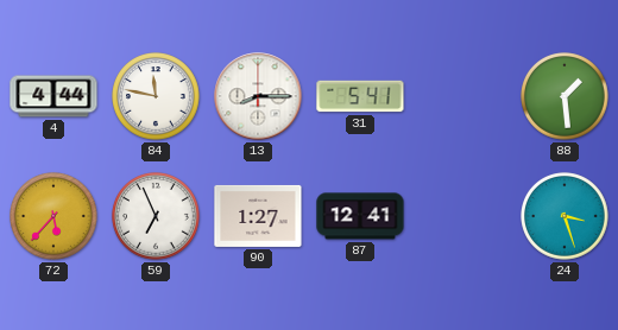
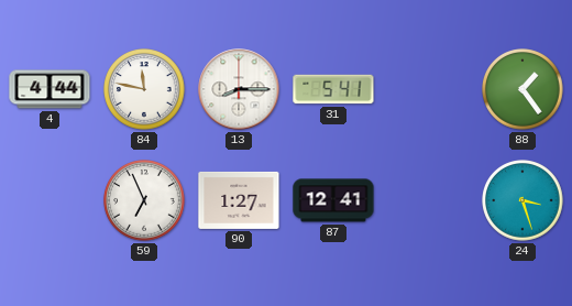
88: 1:29 -> 1:24 (522, 89)
72: 5:37 -> none (53, 216)
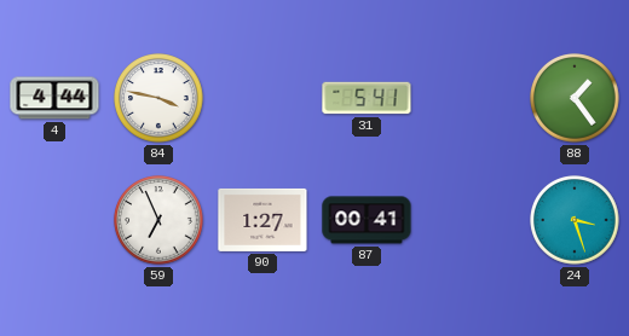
84: 11:47 -> 3:47 (158, 98)
13: 8:15 -> none (239, 89)
87: 12:41 -> 00:41 (367, 220)
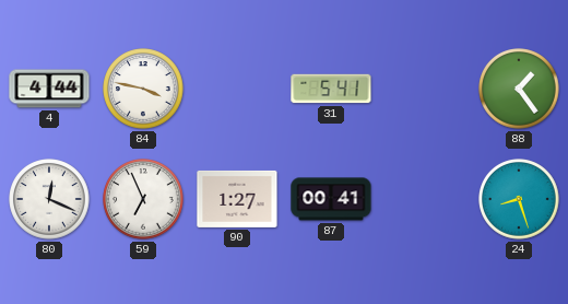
80: none -> 12:19 (49, 199)
24: 3:27 -> 8:27 (519, 199)
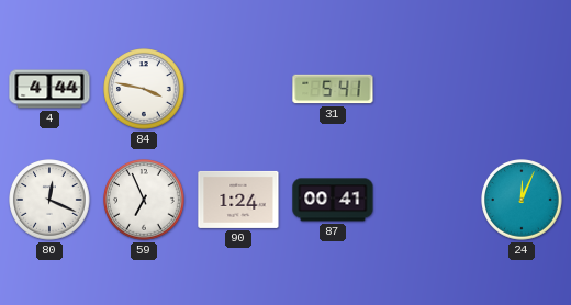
88: 1:24 -> none (519, 89)
90: 1:27 -> 1:24 (238, 200)
24: 8:27 -> 12:04 (522, 200)
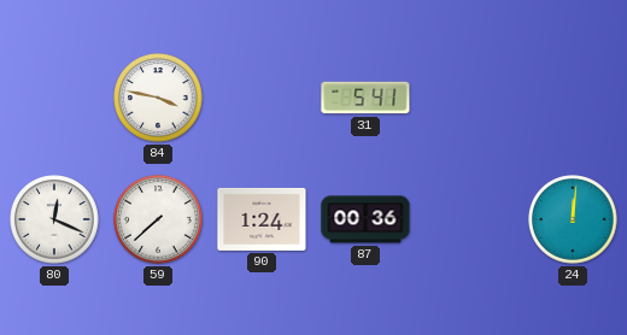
4: 4:44 -> none (49, 89)
59: 6:56 -> 7:38 (158, 219)
87: 00:41 -> 00:36 (365, 219)
24: 12:04 -> 12:01 (573, 219)
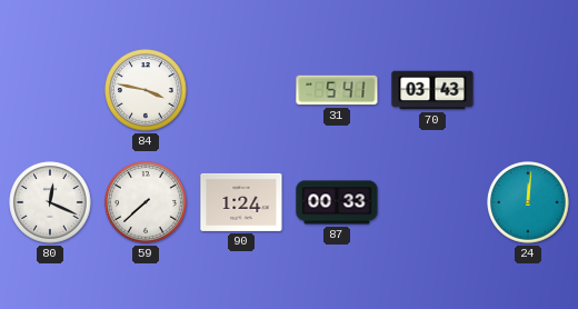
70: none -> 03:43 (432, 90)
87: 00:36 -> 00:33 (337, 202)
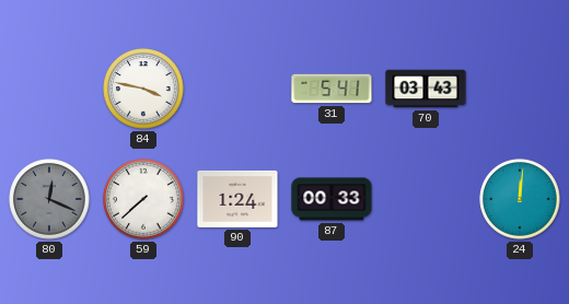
80 dial: white -> grey (49, 199)
